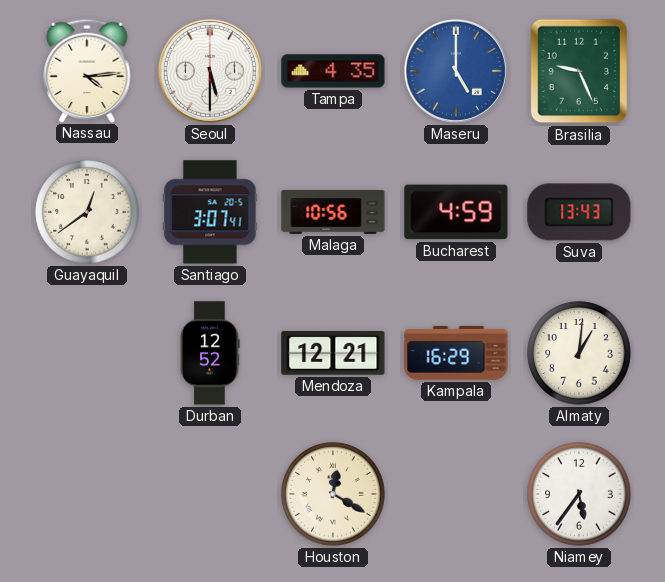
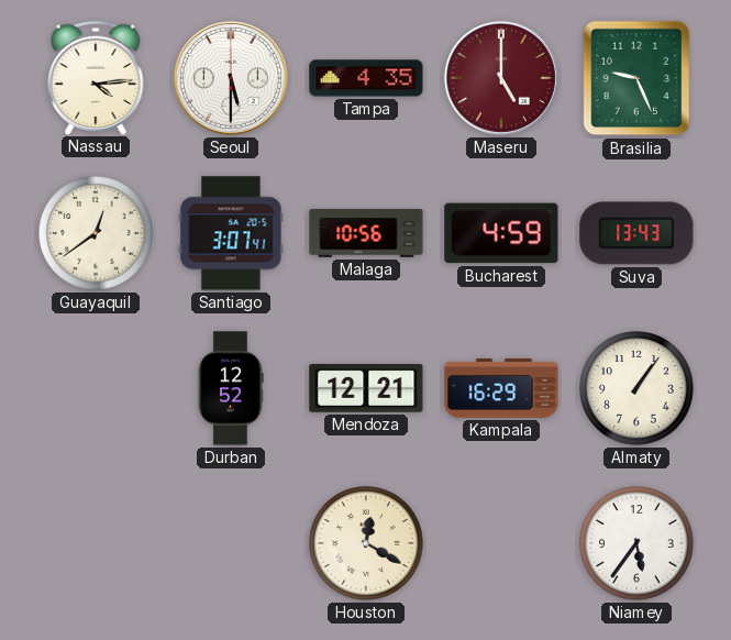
Maseru dial: blue -> burgundy (501, 78)
Almaty: 1:01 -> 1:06 (636, 388)
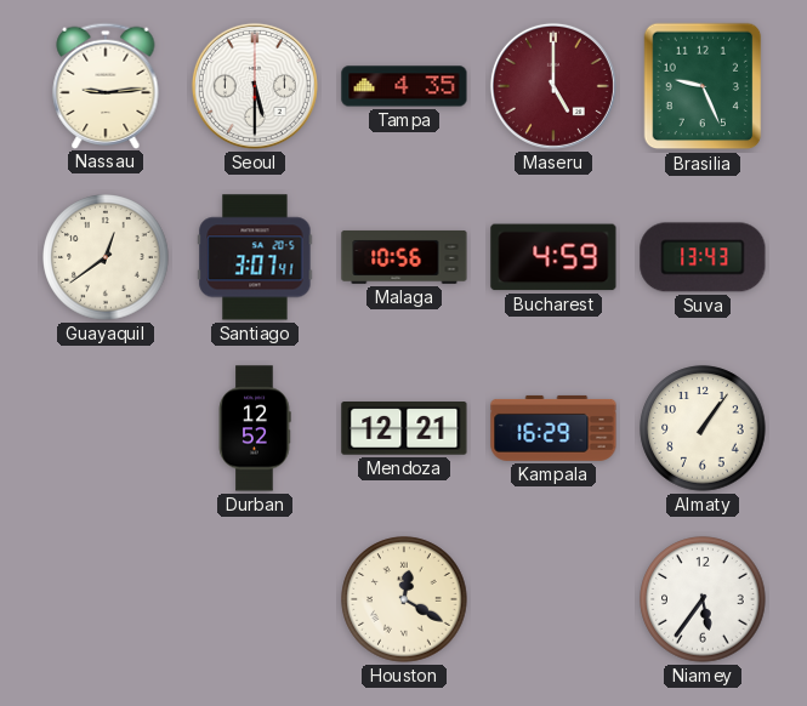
Nassau: 4:14 -> 9:14 (106, 85)
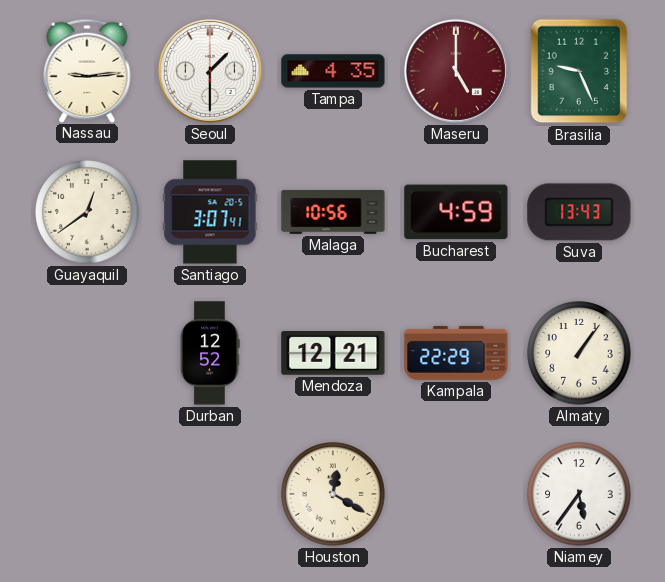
Seoul: 5:30 -> 1:30 (210, 71)
Kampala: 16:29 -> 22:29 (456, 353)
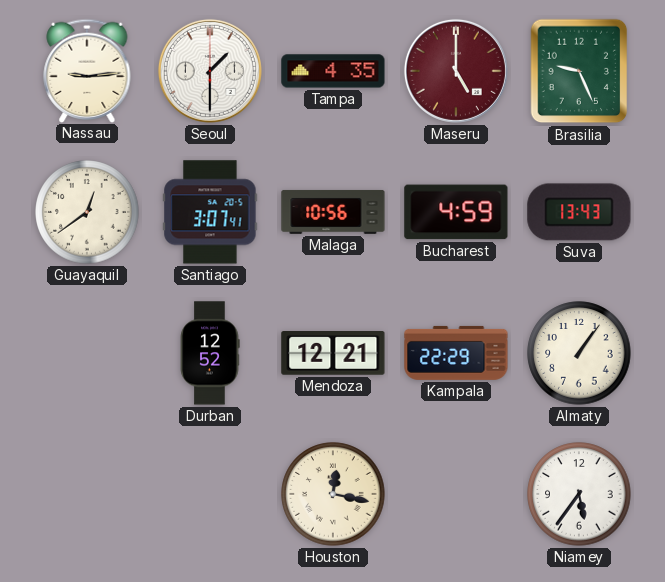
Houston: 12:20 -> 12:17 (333, 494)
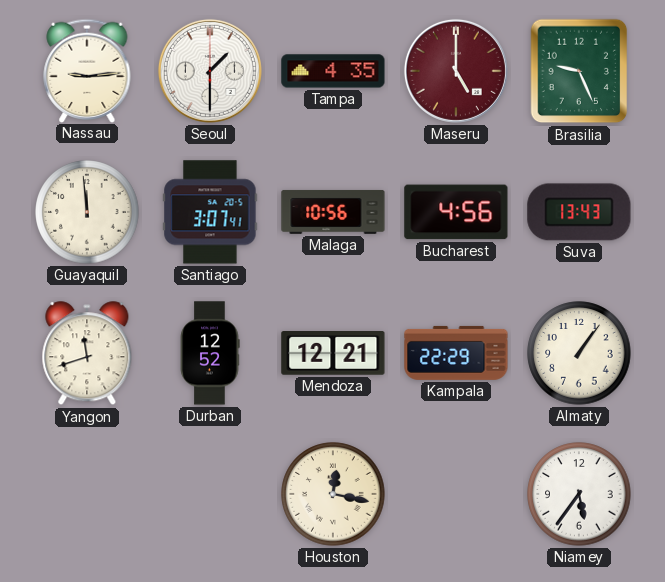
Guayaquil: 12:39 -> 11:59 (87, 212)
Bucharest: 4:59 -> 4:56 (456, 212)
Yangon: none -> 11:42 (87, 354)
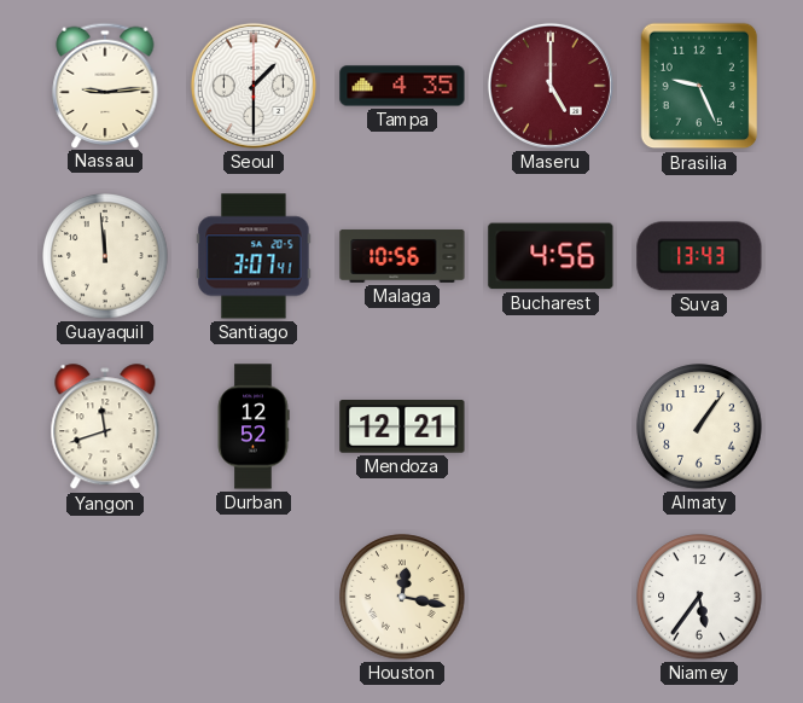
Kampala: 22:29 -> none (456, 353)
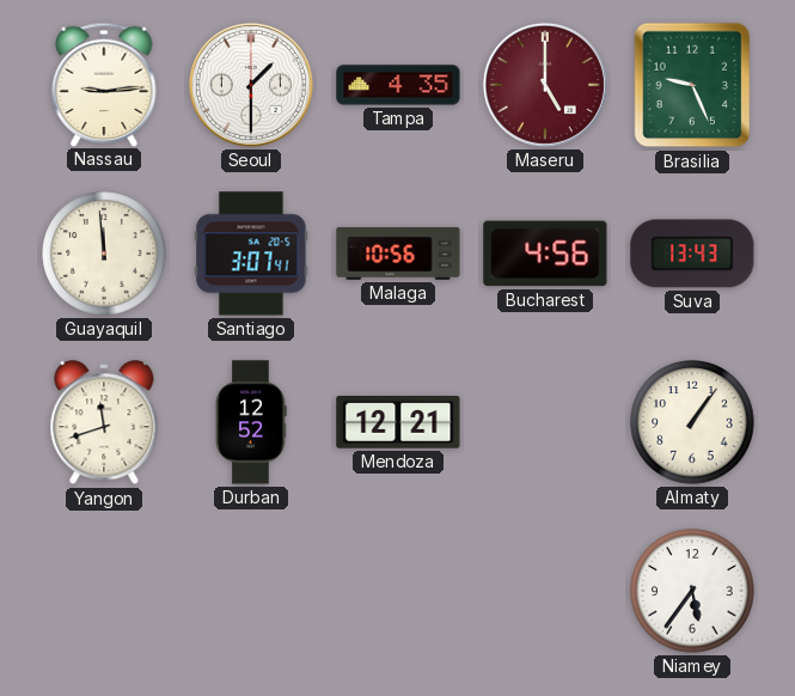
Houston: 12:17 -> none (402, 597)
